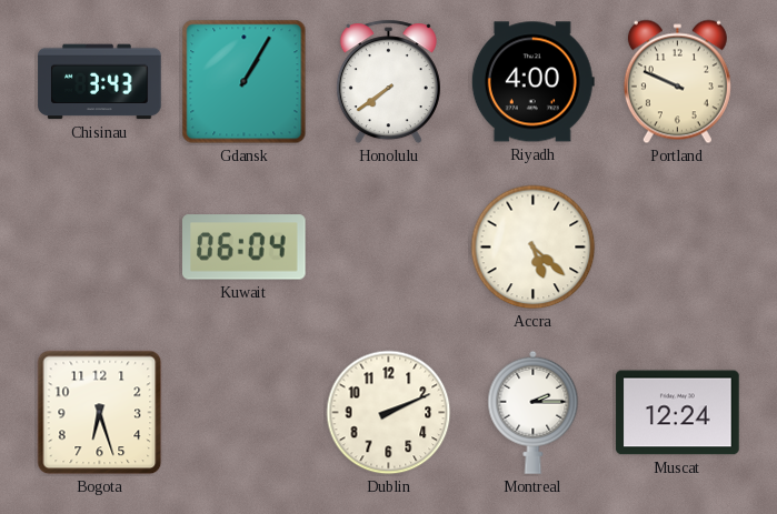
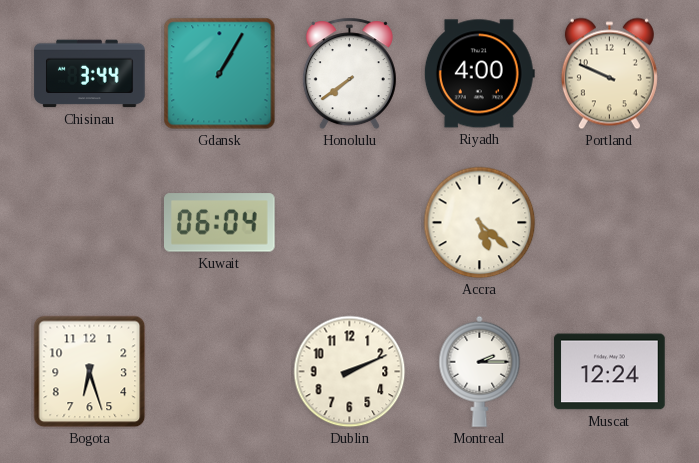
Chisinau: 3:43 -> 3:44 (90, 74)
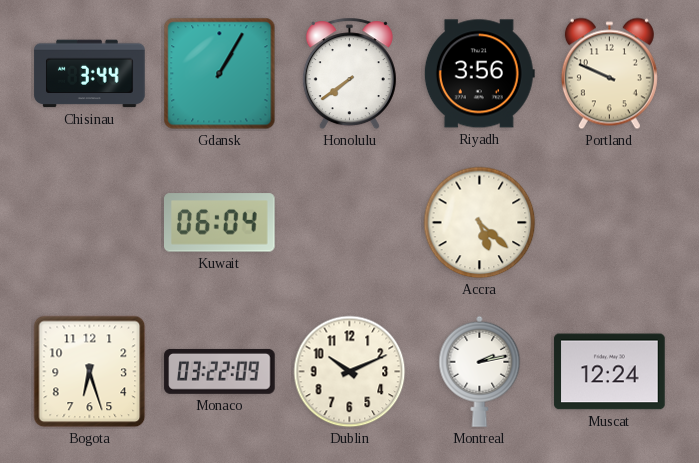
Riyadh: 4:00 -> 3:56 (479, 74)
Monaco: none -> 03:22 (220, 371)
Dublin: 2:11 -> 10:11 (350, 372)
Montreal: 2:15 -> 2:13 (480, 371)
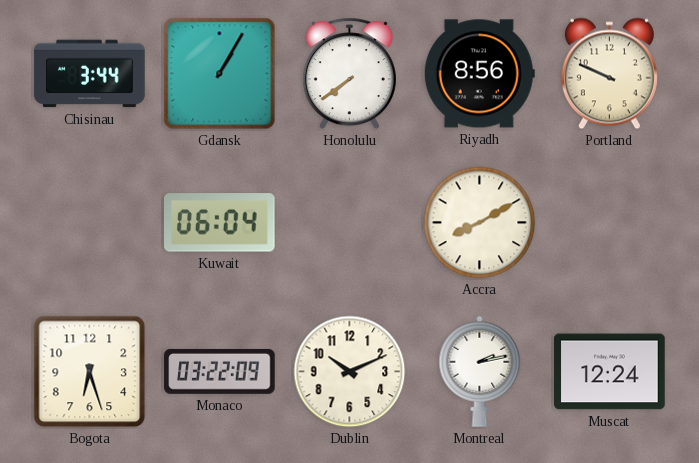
Riyadh: 3:56 -> 8:56 (479, 74)
Accra: 5:22 -> 8:10 (480, 223)
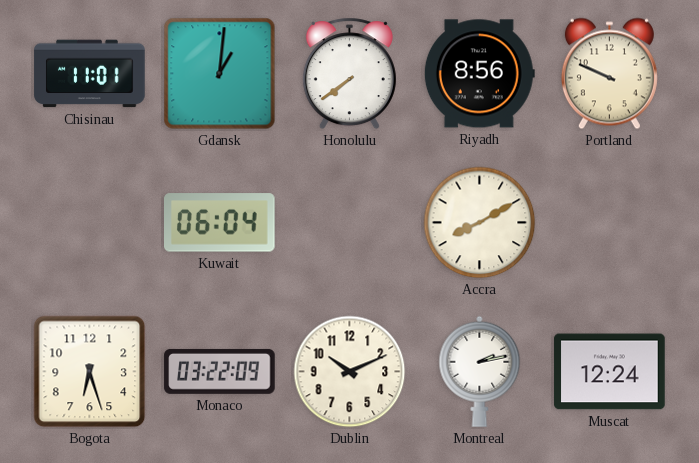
Chisinau: 3:44 -> 11:01 (90, 74)
Gdansk: 1:05 -> 1:01 (220, 74)
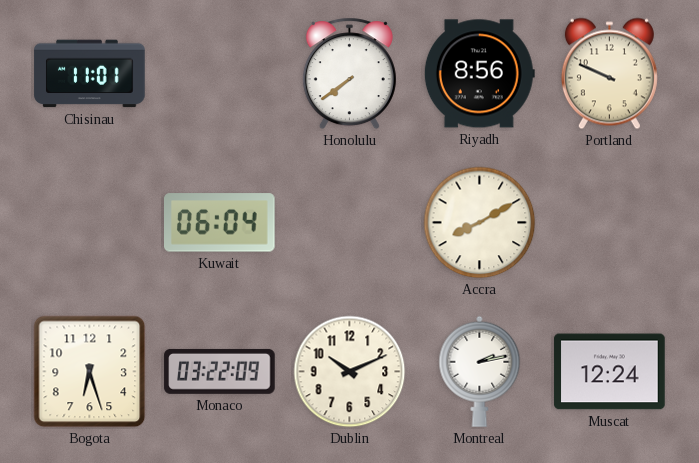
Gdansk: 1:01 -> none (220, 74)
